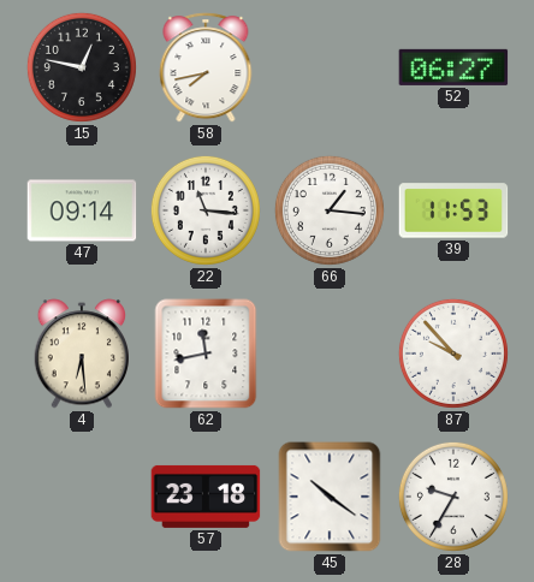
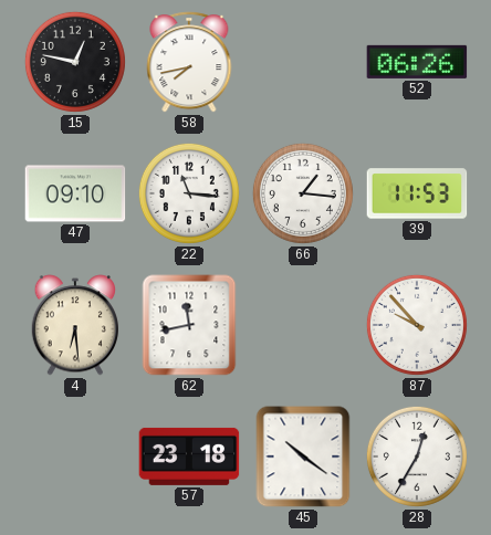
52: 06:27 -> 06:26 (417, 62)
47: 09:14 -> 09:10 (75, 193)
28: 9:35 -> 12:35 (417, 457)
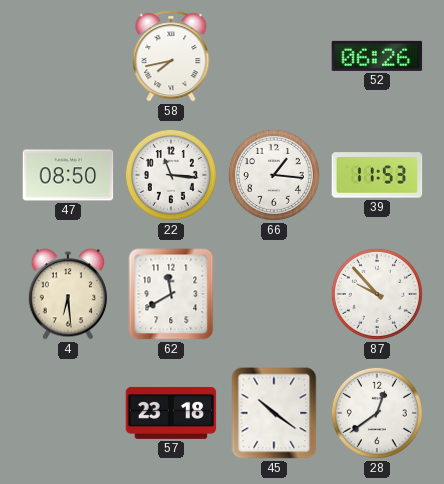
15: 12:47 -> none (75, 62)
47: 09:10 -> 08:50 (68, 175)
62: 11:43 -> 11:40 (171, 294)
28: 12:35 -> 12:39 (377, 413)
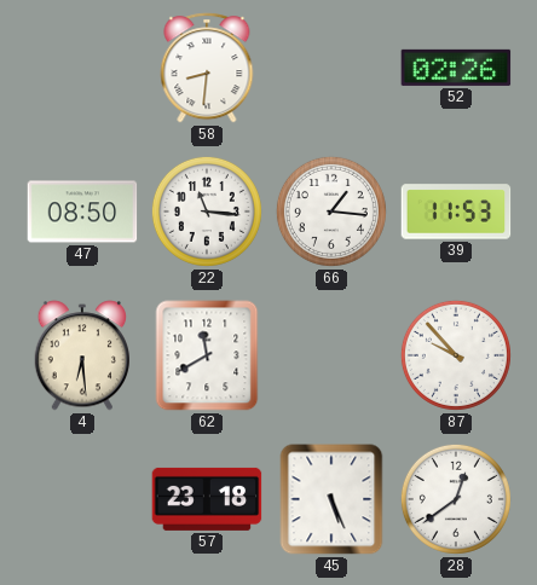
58: 7:43 -> 8:31 (207, 68)
52: 06:26 -> 02:26 (456, 68)
45: 10:21 -> 5:26 (331, 499)
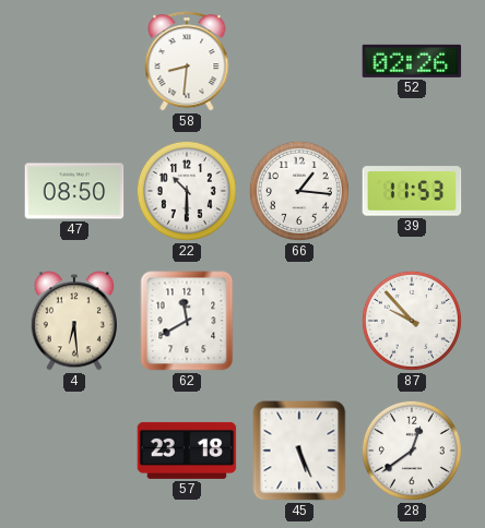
22: 11:16 -> 10:30 (187, 191)
